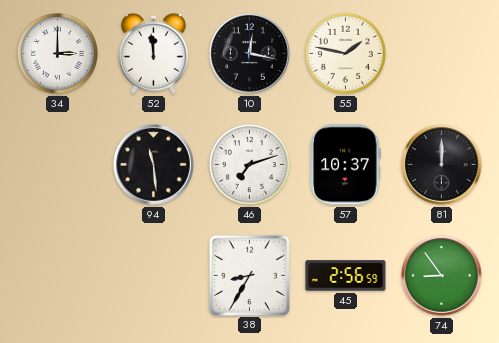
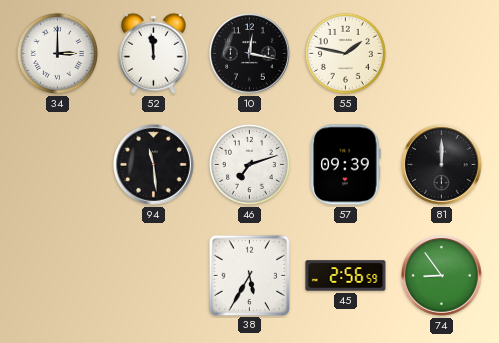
57: 10:37 -> 09:39 (346, 165)
38: 8:35 -> 5:35 (249, 275)
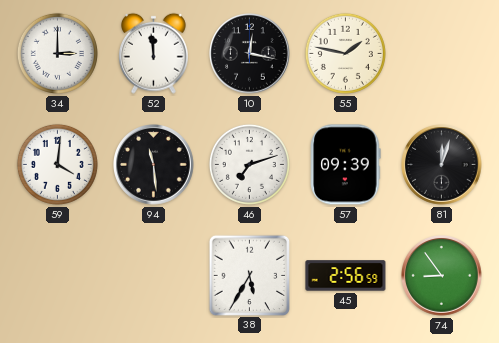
59: none -> 4:01 (57, 164)
81: 12:00 -> 12:03 (442, 165)
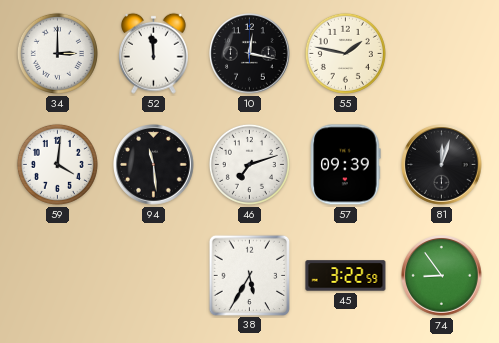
45: 2:56 -> 3:22 (346, 276)
